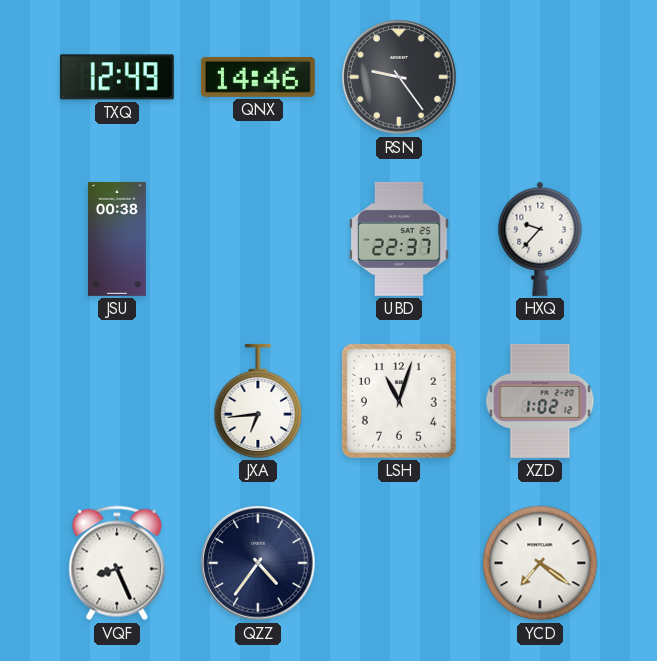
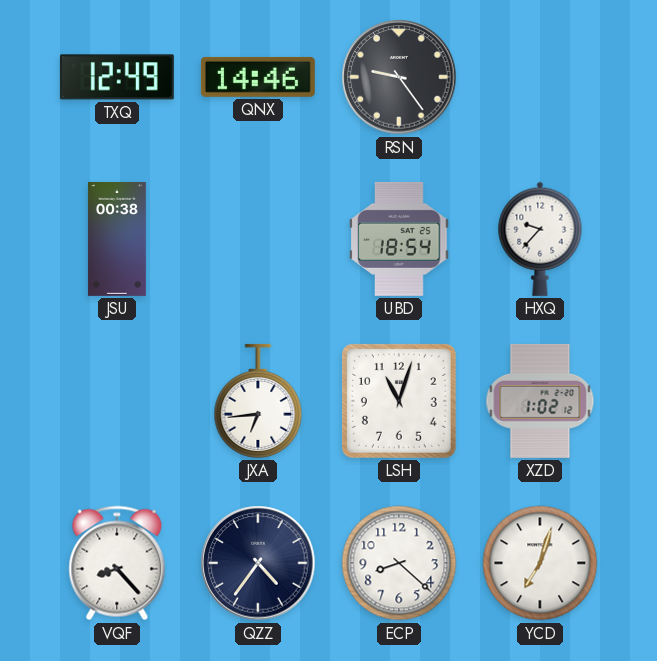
UBD: 22:37 -> 18:54 (399, 239)
VQF: 8:26 -> 8:23 (117, 563)
ECP: none -> 8:22 (399, 563)
YCD: 7:21 -> 7:03 (540, 563)
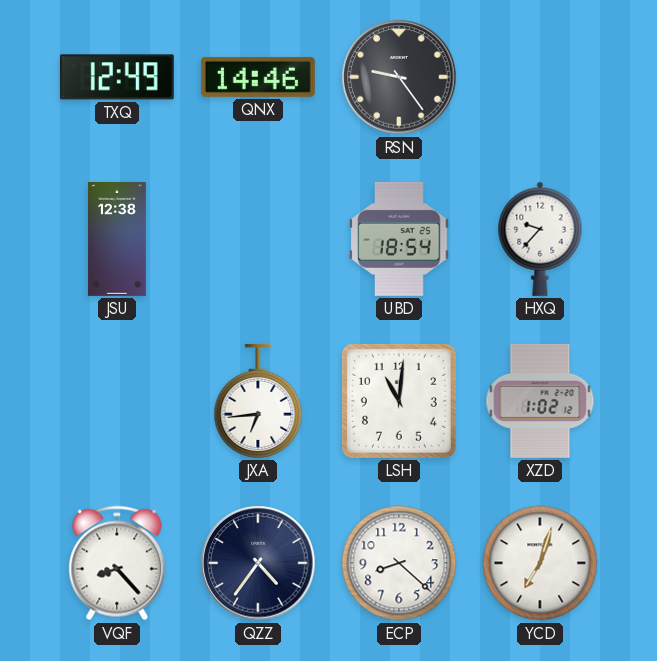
JSU: 00:38 -> 12:38 (117, 239)
LSH: 11:03 -> 11:01 (399, 401)
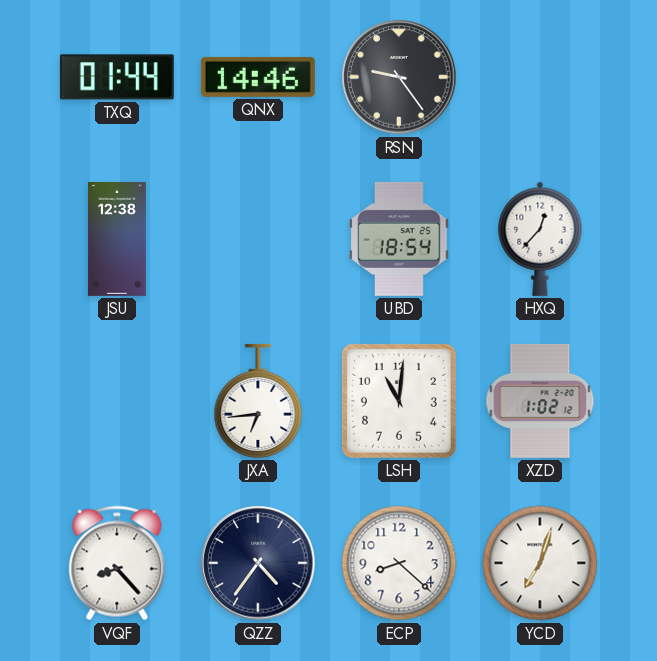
TXQ: 12:49 -> 01:44 (117, 77)
HXQ: 9:37 -> 12:37 (540, 239)
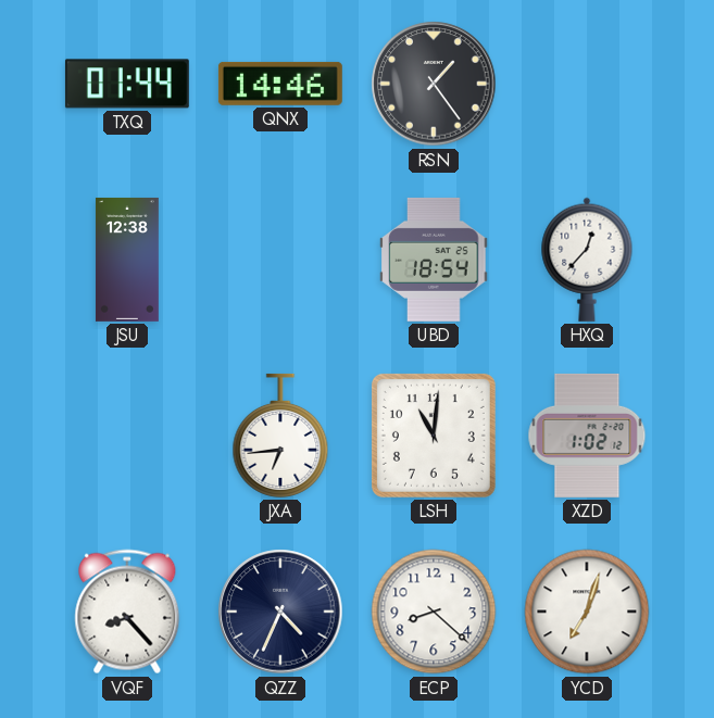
RSN: 9:24 -> 1:24 (434, 84)
QZZ: 4:36 -> 4:34 (280, 612)
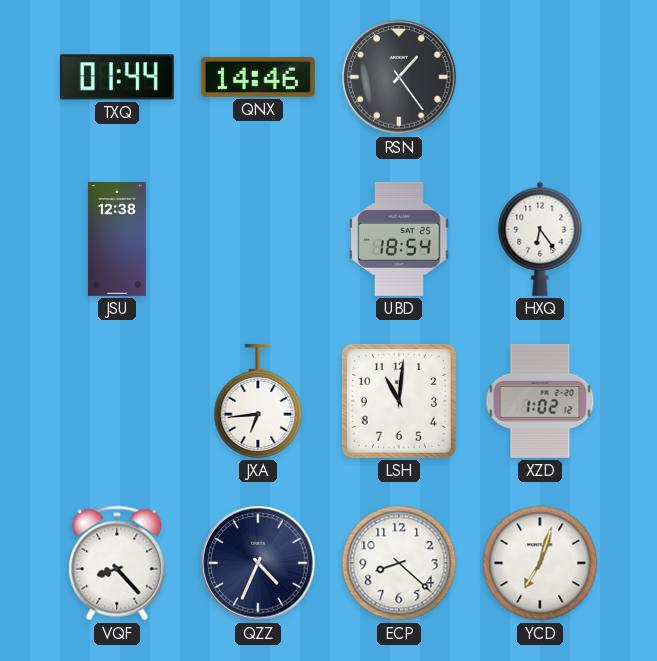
HXQ: 12:37 -> 6:24 (540, 239)
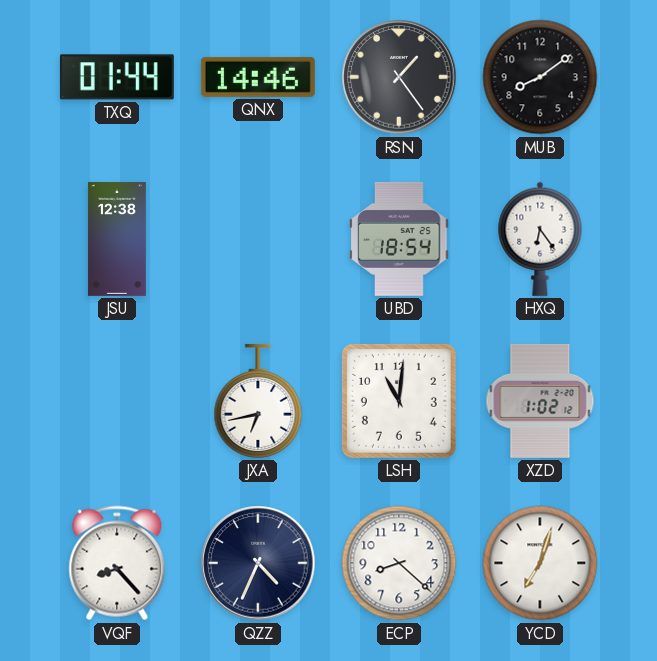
MUB: none -> 8:09 (540, 77)
JXA: 6:44 -> 6:43 (258, 401)
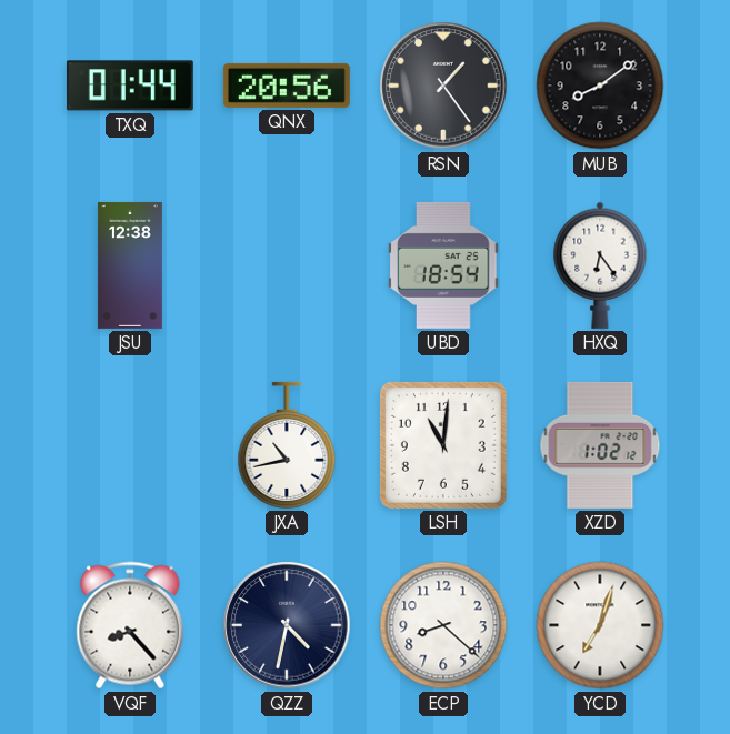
QNX: 14:46 -> 20:56 (287, 86)
JXA: 6:43 -> 10:43 (287, 445)
QZZ: 4:34 -> 4:32 (287, 625)
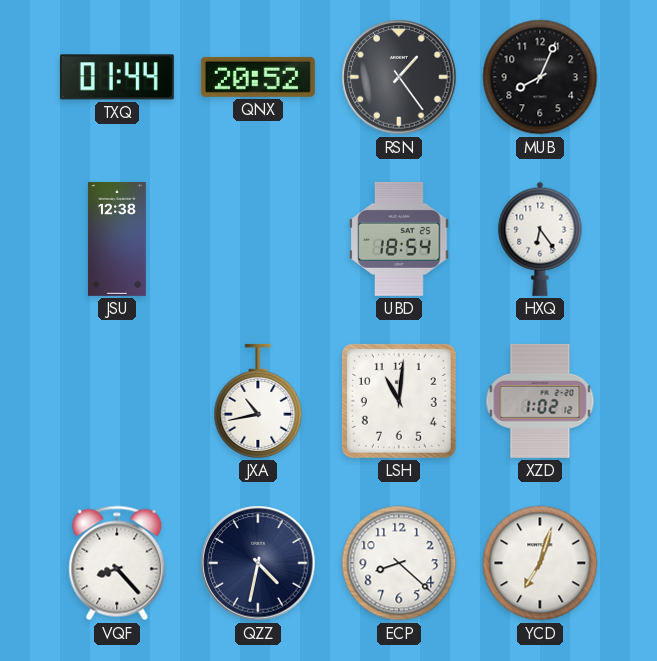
QNX: 20:56 -> 20:52 (258, 77)
MUB: 8:09 -> 8:04 (540, 77)
